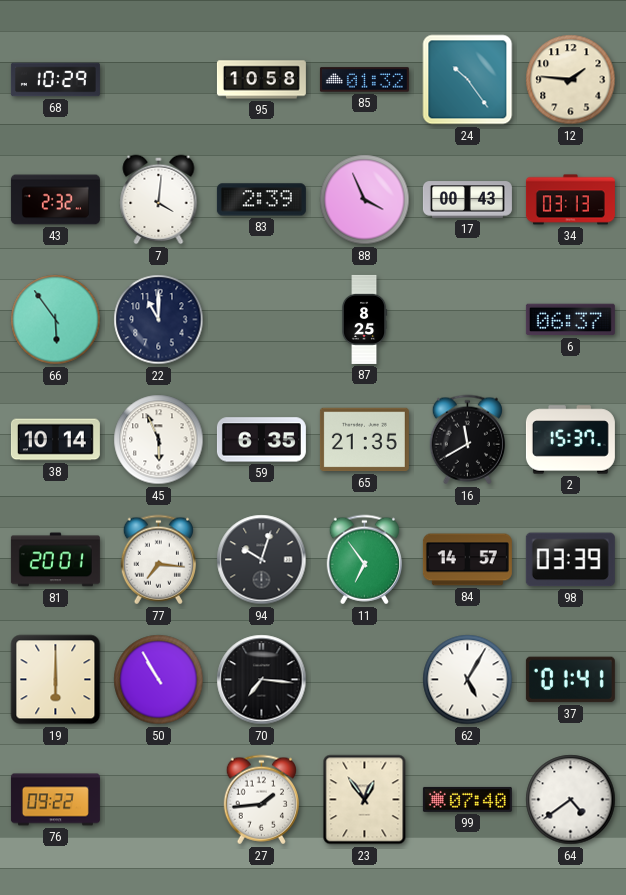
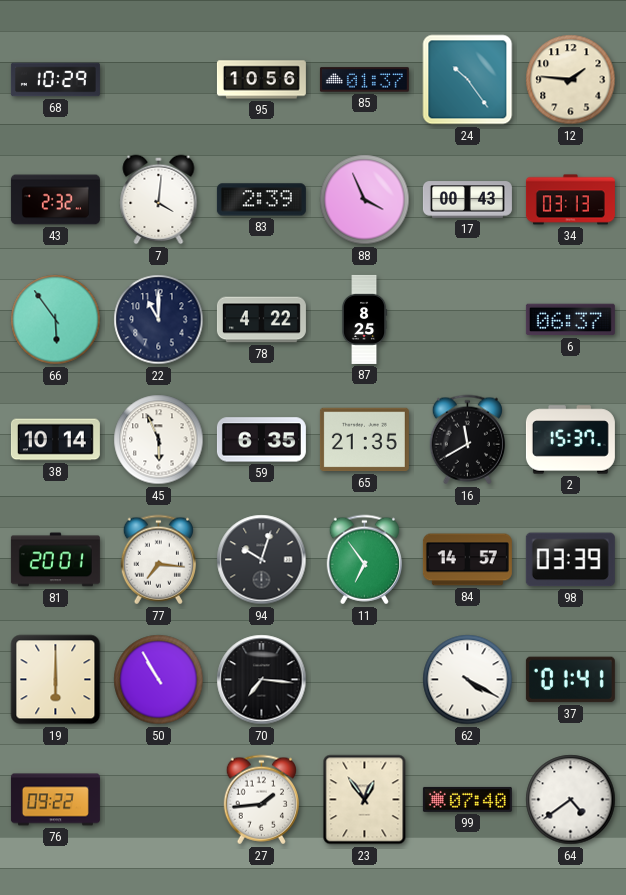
95: 10:58 -> 10:56 (261, 80)
85: 01:32 -> 01:37 (364, 80)
78: none -> 4:22 (261, 320)
62: 5:05 -> 4:20 (468, 680)
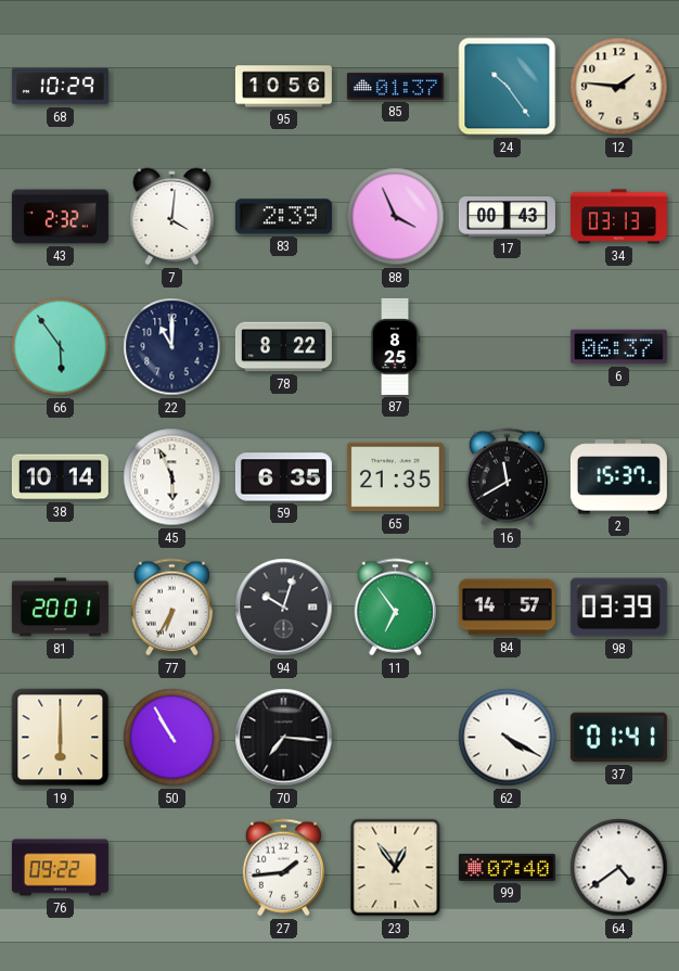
78: 4:22 -> 8:22 (283, 347)
77: 7:16 -> 6:35 (171, 608)
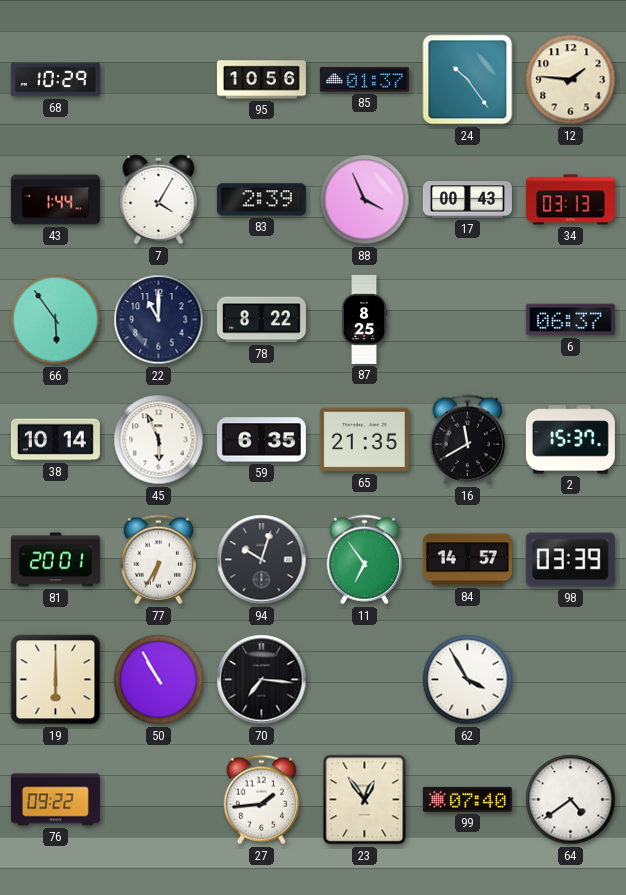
43: 2:32 -> 1:44 (55, 200)
7: 4:01 -> 4:05 (159, 200)
62: 4:20 -> 3:55 (468, 680)
37: 01:41 -> none (618, 738)
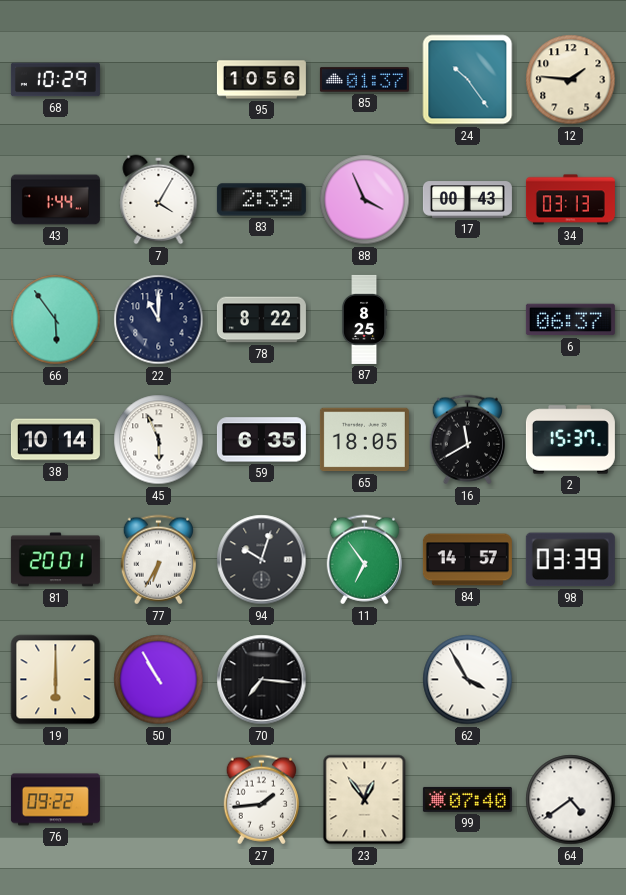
65: 21:35 -> 18:05 (364, 440)
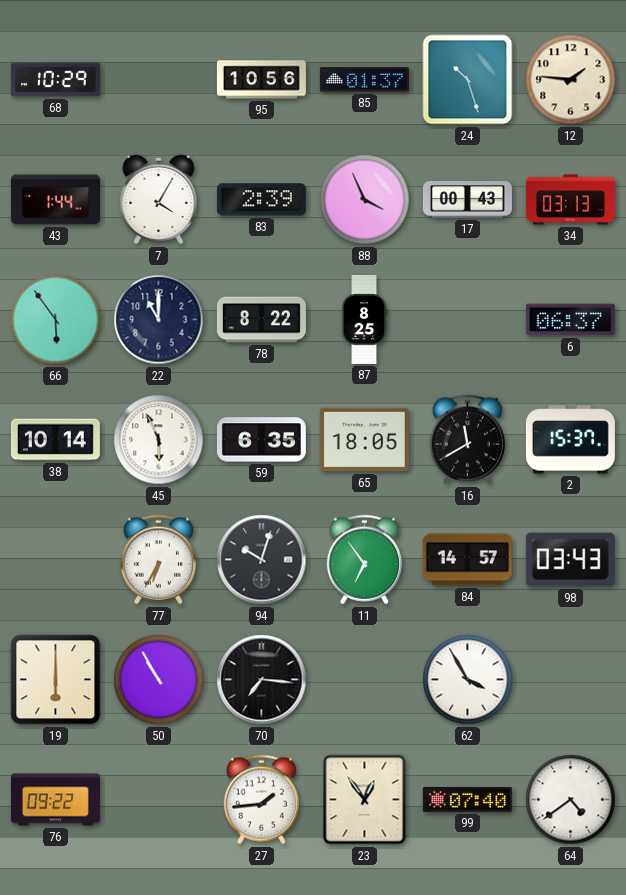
24: 10:24 -> 10:27 (468, 80)
81: 20:01 -> none (55, 560)
98: 03:39 -> 03:43 (570, 560)
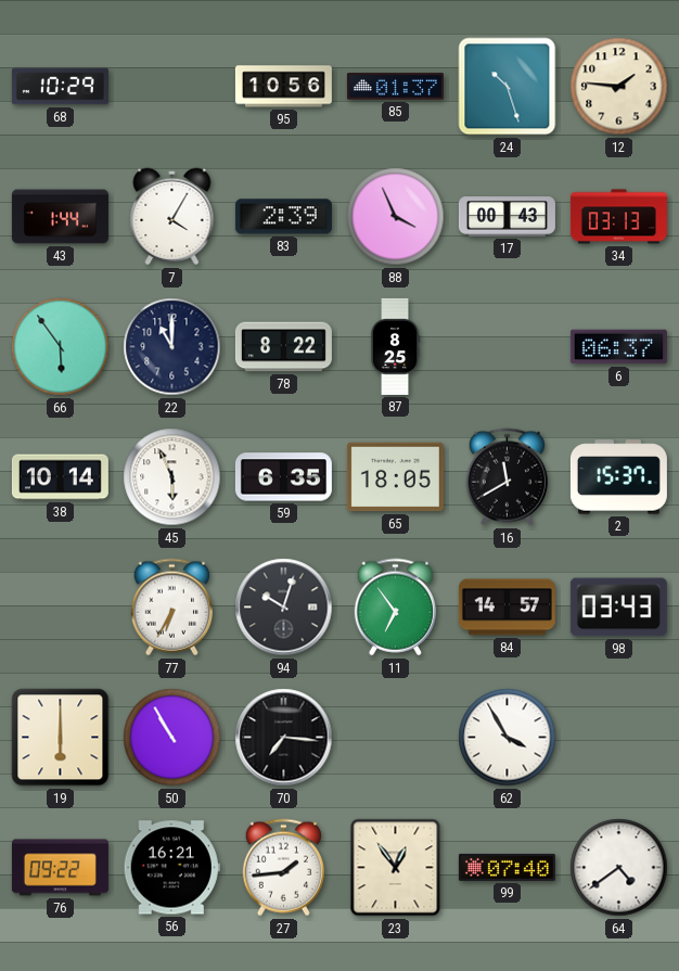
56: none -> 16:21 (171, 868)
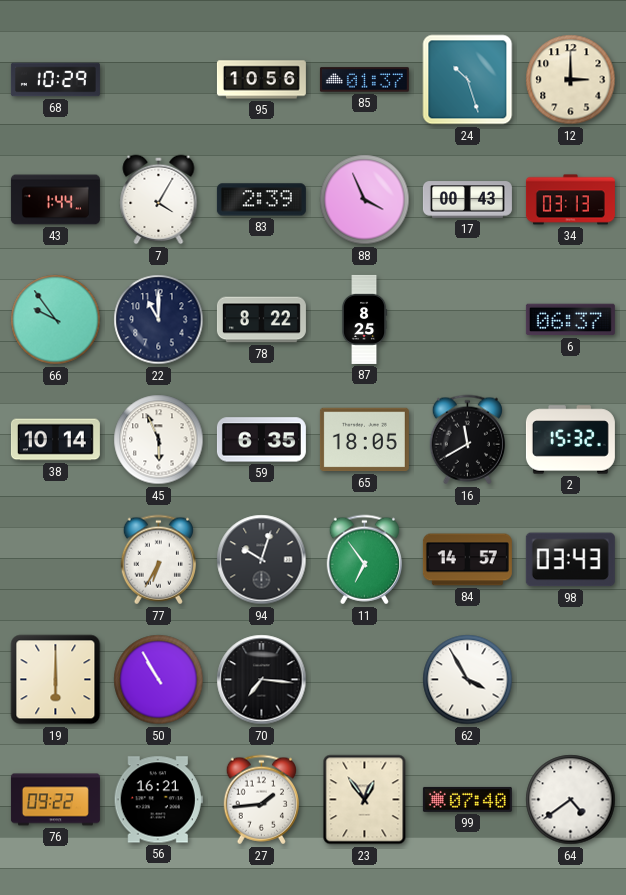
12: 1:46 -> 3:00 (571, 80)
66: 5:54 -> 9:54 (56, 320)
2: 15:37 -> 15:32 (570, 440)
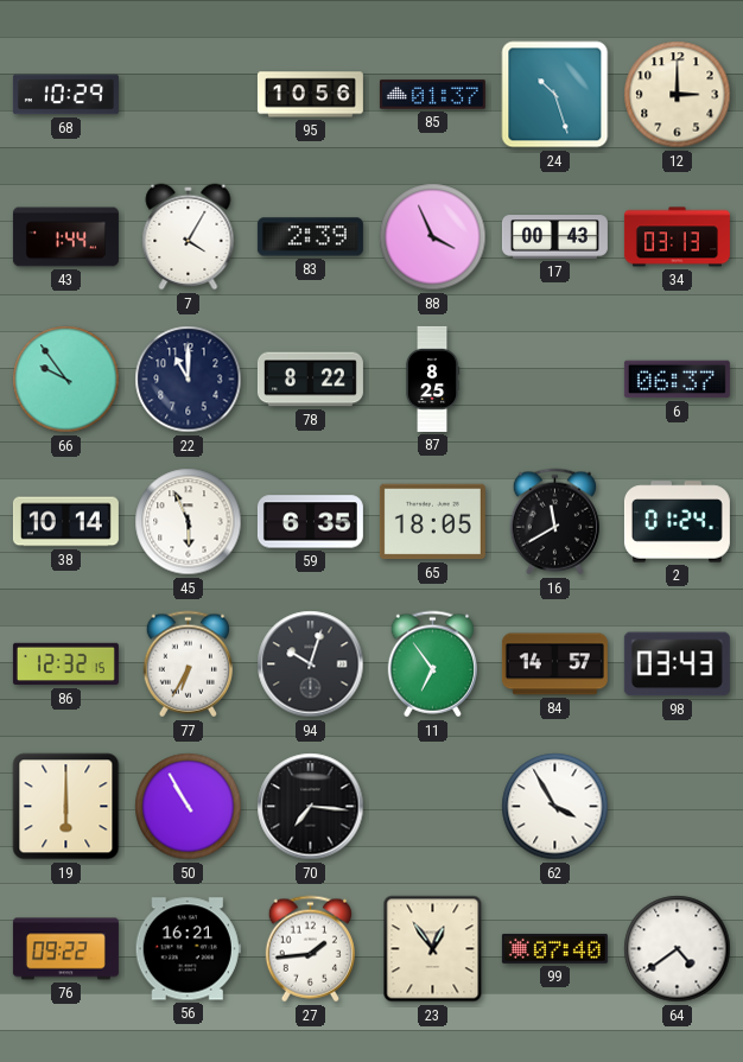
2: 15:32 -> 01:24 (677, 522)
86: none -> 12:32 (65, 664)
